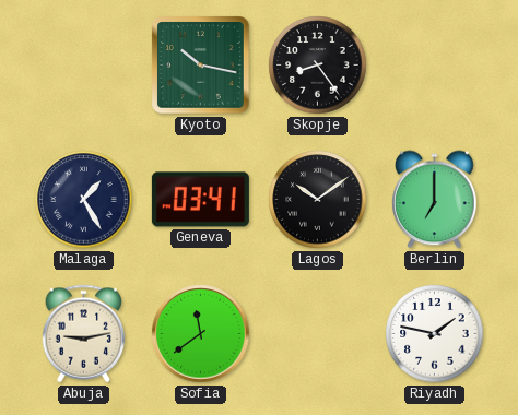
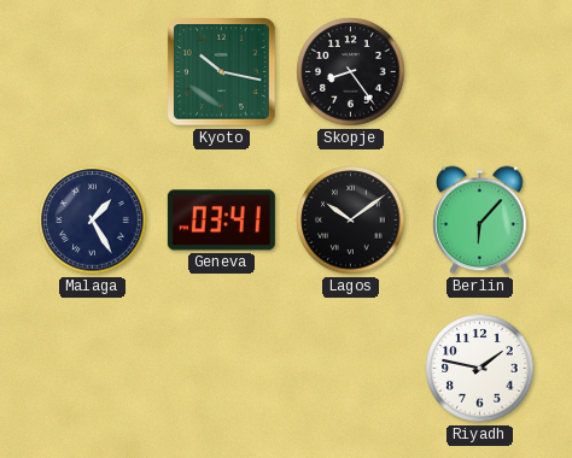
Berlin: 7:00 -> 6:07 (480, 221)
Abuja: 9:13 -> none (84, 334)
Sofia: 11:39 -> none (201, 334)
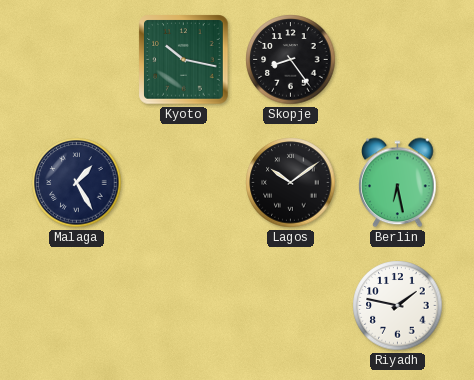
Geneva: 03:41 -> none (221, 221)
Berlin: 6:07 -> 6:28 (398, 183)
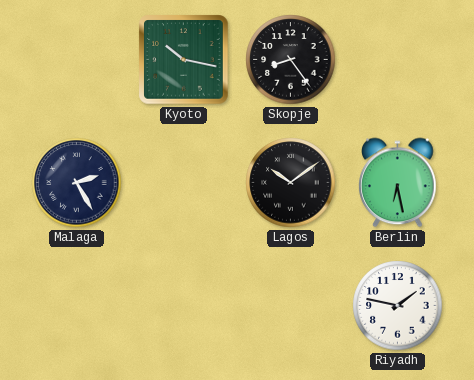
Malaga: 1:25 -> 2:25 (77, 183)
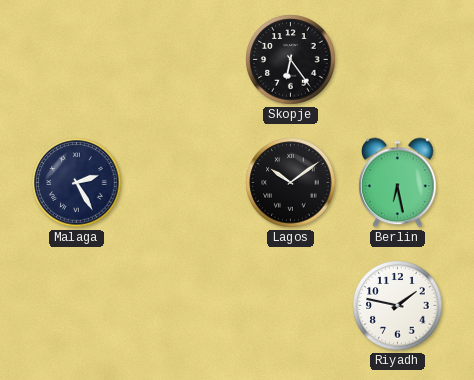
Kyoto: 10:17 -> none (184, 60)
Skopje: 8:24 -> 6:24 (291, 60)
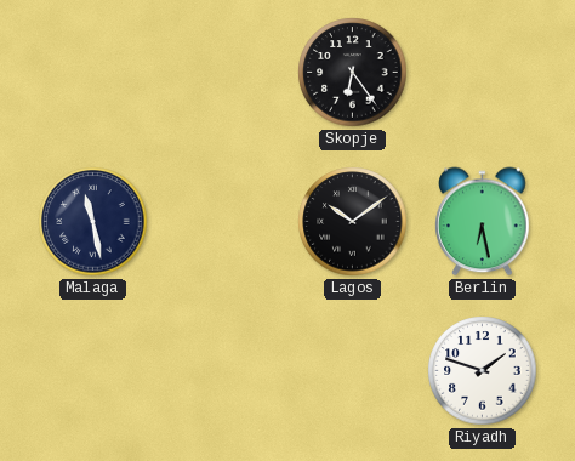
Malaga: 2:25 -> 11:28 (93, 222)
Riyadh: 1:47 -> 1:48 (483, 371)
